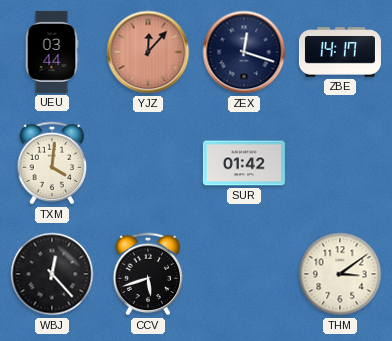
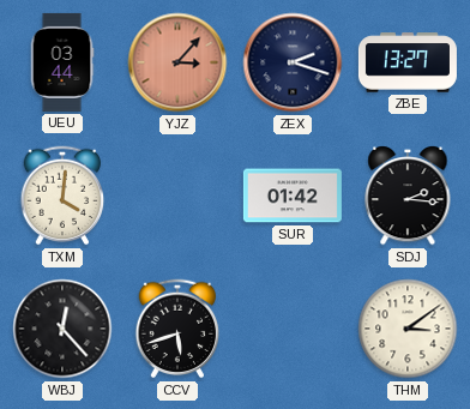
YJZ: 12:07 -> 3:07 (177, 62)
ZEX: 12:18 -> 2:18 (293, 62)
ZBE: 14:17 -> 13:27 (408, 62)
SDJ: none -> 2:16 (408, 197)
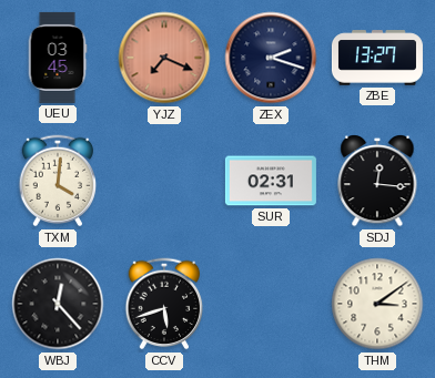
UEU: 03:44 -> 03:45 (58, 58)
YJZ: 3:07 -> 7:19 (164, 58)
SUR: 01:42 -> 02:31 (271, 181)
SDJ: 2:16 -> 12:16 (377, 182)
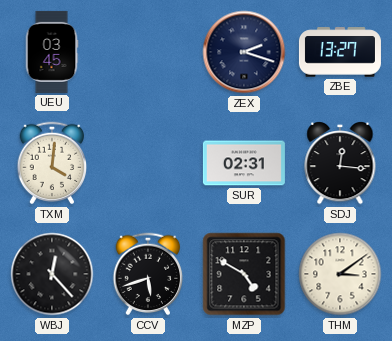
YJZ: 7:19 -> none (164, 58)
MZP: none -> 4:50 (244, 274)
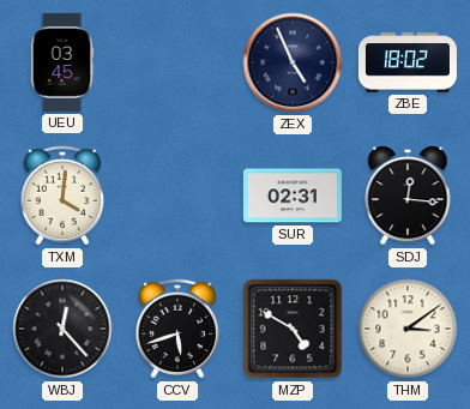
ZEX: 2:18 -> 4:56 (293, 62)
ZBE: 13:27 -> 18:02 (408, 62)
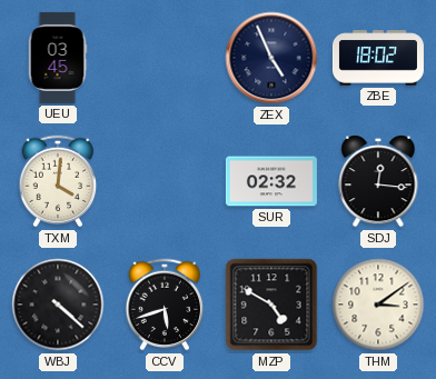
SUR: 02:31 -> 02:32 (271, 181)
WBJ: 12:23 -> 4:22 (58, 305)
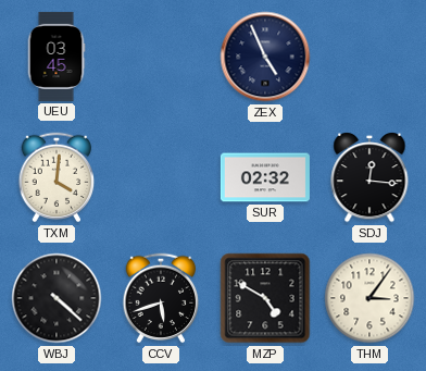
ZBE: 18:02 -> none (378, 58)
THM: 3:09 -> 3:06 (369, 298)
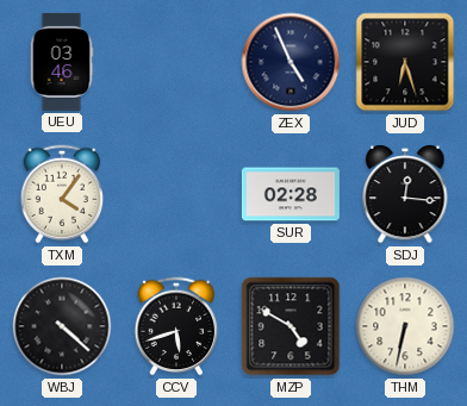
UEU: 03:45 -> 03:46 (62, 62)
JUD: none -> 6:27 (405, 62)
TXM: 4:01 -> 4:06 (62, 194)
SUR: 02:32 -> 02:28 (291, 194)
THM: 3:06 -> 6:32 (405, 326)
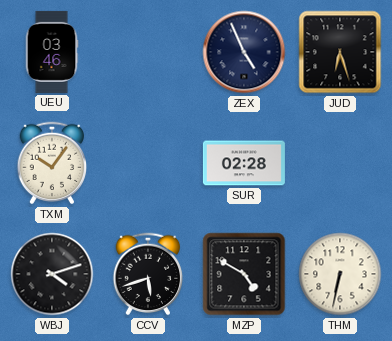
TXM: 4:06 -> 10:06 (52, 163)
SDJ: 12:16 -> none (405, 195)
WBJ: 4:22 -> 4:12 (52, 274)
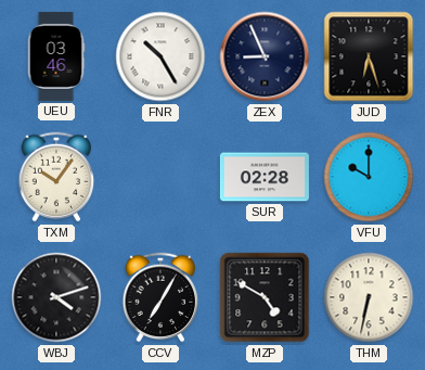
FNR: none -> 10:25 (160, 56)
ZEX: 4:56 -> 8:56 (265, 56)
VFU: none -> 10:00 (369, 177)
CCV: 5:42 -> 7:05 (160, 297)
